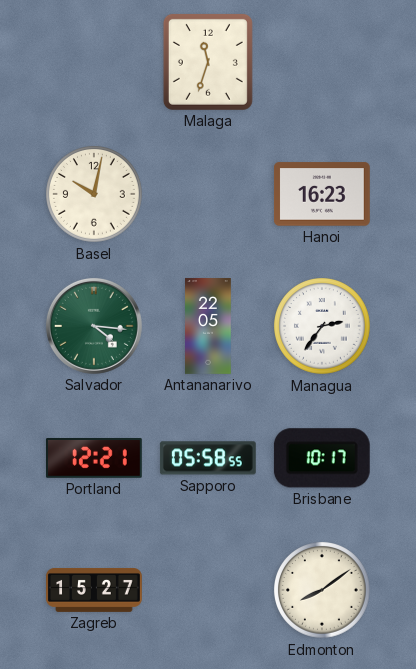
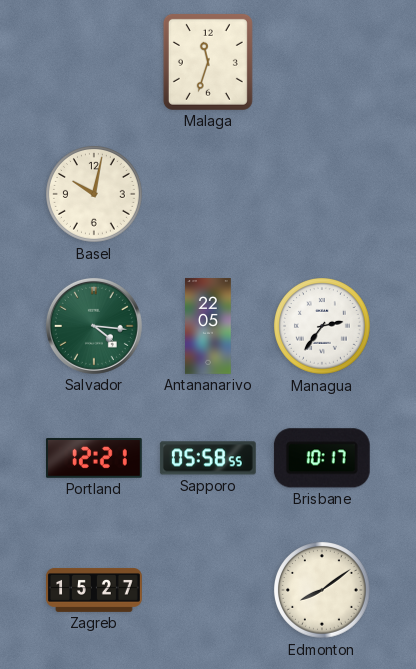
Hanoi: 16:23 -> none (322, 194)
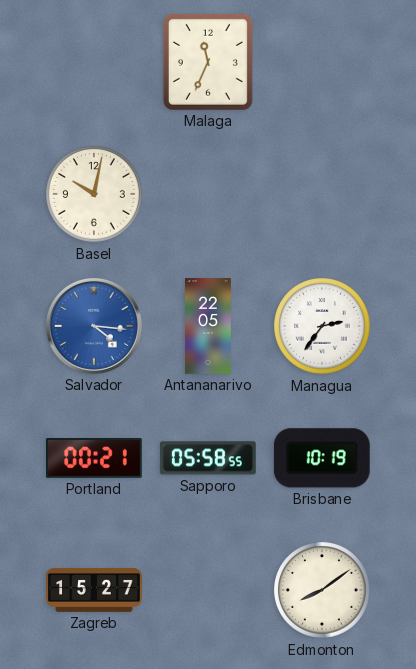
Malaga: 11:33 -> 11:34 (208, 62)
Salvador dial: green -> blue (94, 326)
Portland: 12:21 -> 00:21 (95, 459)
Brisbane: 10:17 -> 10:19 (322, 458)
